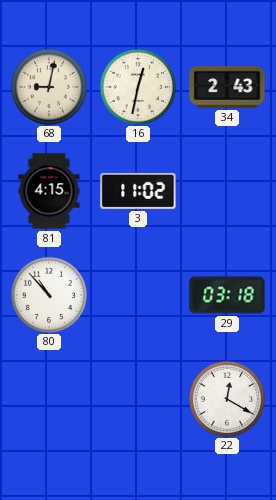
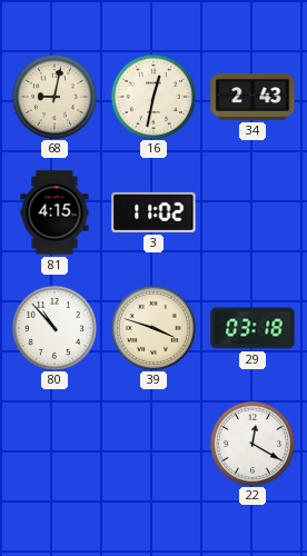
39: none -> 3:48 (152, 327)
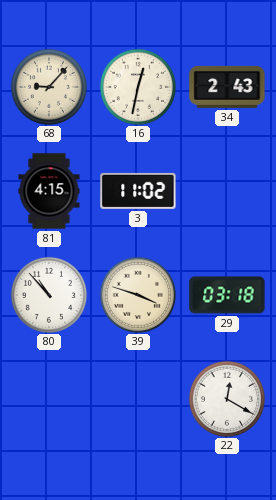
68: 9:02 -> 9:07 (48, 86)
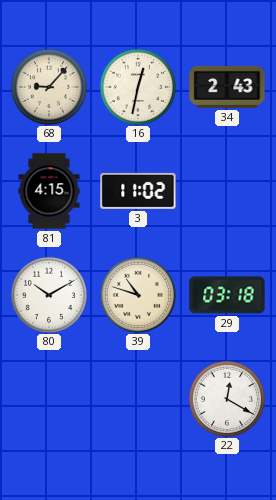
80: 10:53 -> 10:10 (48, 294)
39: 3:48 -> 10:48 (137, 294)
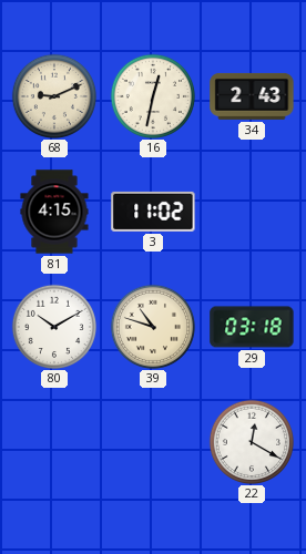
68: 9:07 -> 9:11 (53, 95)
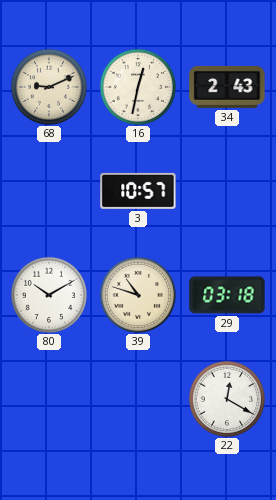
81: 4:15 -> none (54, 212)
3: 11:02 -> 10:57 (138, 191)
